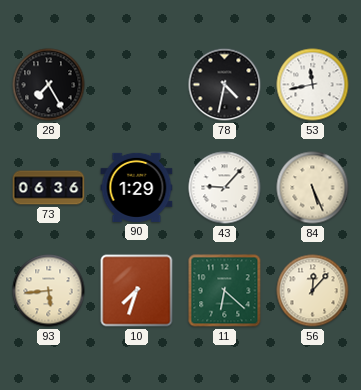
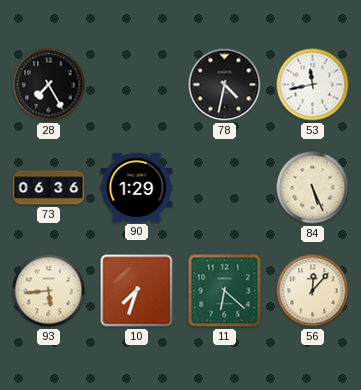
43: 9:07 -> none (225, 188)
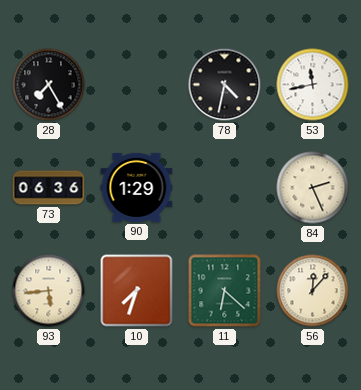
84: 5:26 -> 2:26 (313, 188)
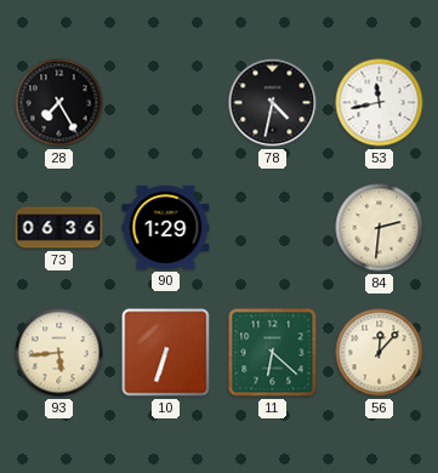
84: 2:26 -> 2:31 (380, 228)
10: 7:33 -> 6:33 (166, 353)
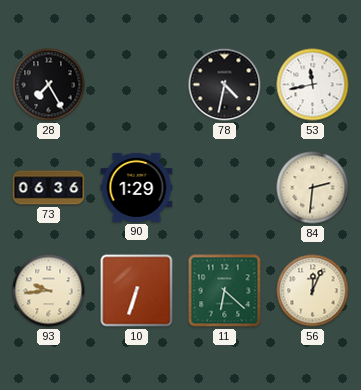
93: 5:44 -> 9:44 (49, 291)
56: 12:07 -> 12:04 (313, 291)
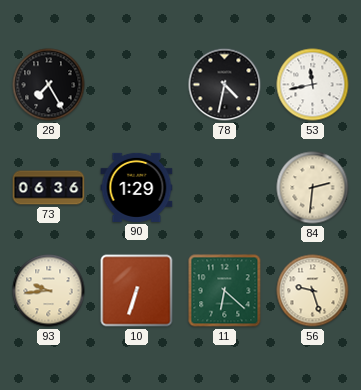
56: 12:04 -> 9:27 (313, 291)
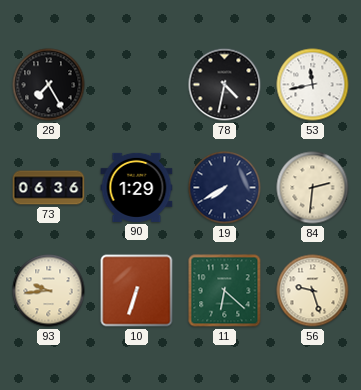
19: none -> 7:40 (225, 188)
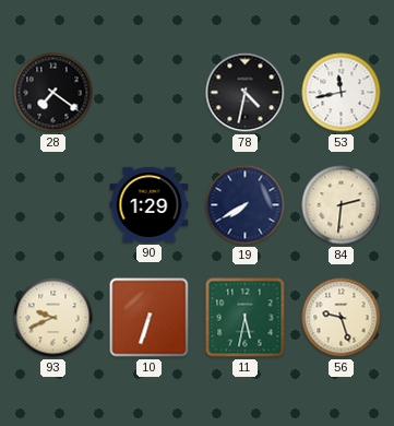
28: 7:25 -> 7:21 (53, 93)
73: 06:36 -> none (49, 188)
93: 9:44 -> 9:41 (53, 318)
11: 6:22 -> 5:32 (246, 318)
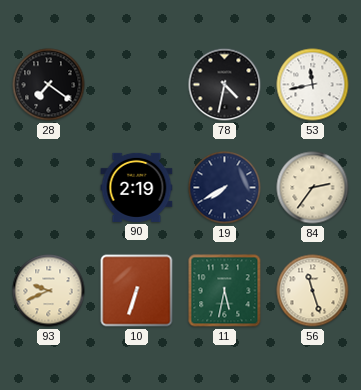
90: 1:29 -> 2:19 (137, 187)
84: 2:31 -> 2:36 (313, 188)
56: 9:27 -> 11:27 (313, 291)
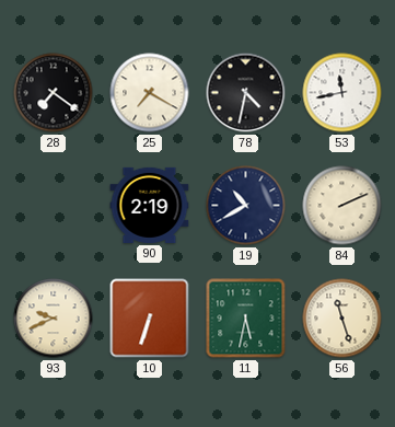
25: none -> 7:20 (150, 93)
19: 7:40 -> 10:40 (246, 206)
84: 2:36 -> 2:11 (342, 206)
